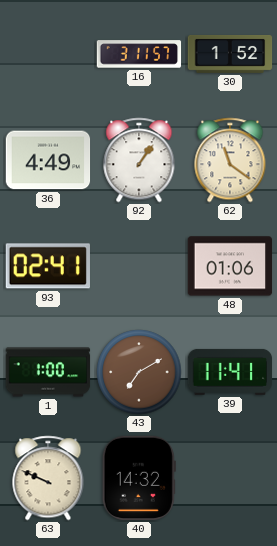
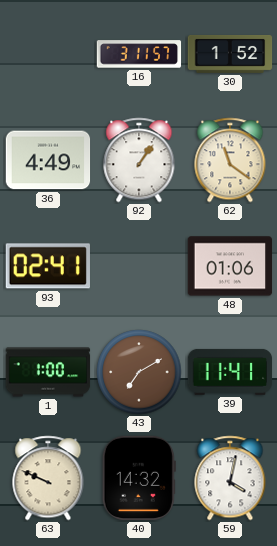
59: none -> 4:02 (230, 478)
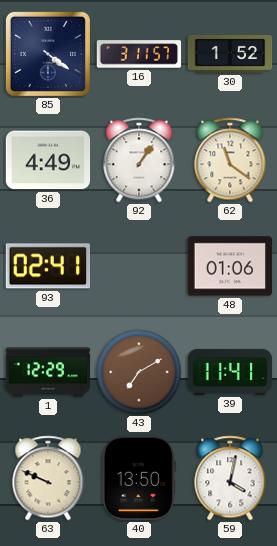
85: none -> 4:21 (48, 54)
1: 1:00 -> 12:29 (48, 372)
40: 14:32 -> 13:50 (139, 478)
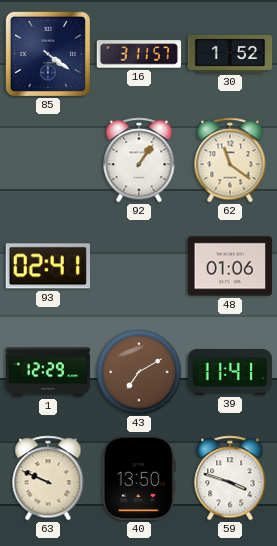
36: 4:49 -> none (48, 160)
59: 4:02 -> 3:48 (230, 478)
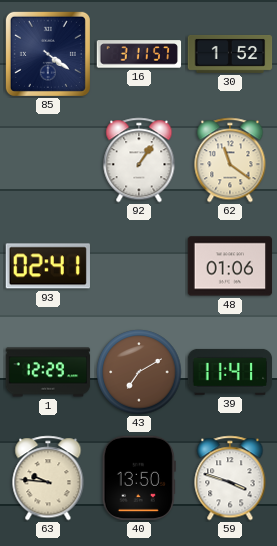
63: 9:49 -> 9:46 (48, 478)
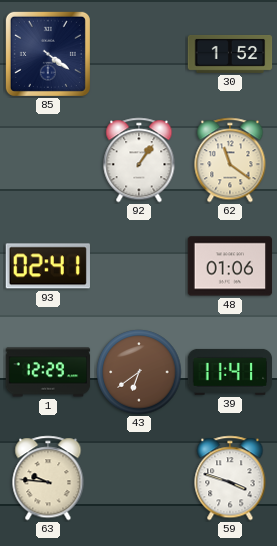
16: 3:11 -> none (139, 54)
43: 7:10 -> 6:39 (139, 372)
40: 13:50 -> none (139, 478)
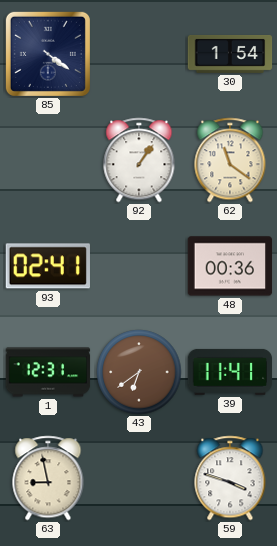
30: 1:52 -> 1:54 (230, 54)
48: 01:06 -> 00:36 (230, 266)
1: 12:29 -> 12:31 (48, 372)
63: 9:46 -> 8:58 (48, 478)
